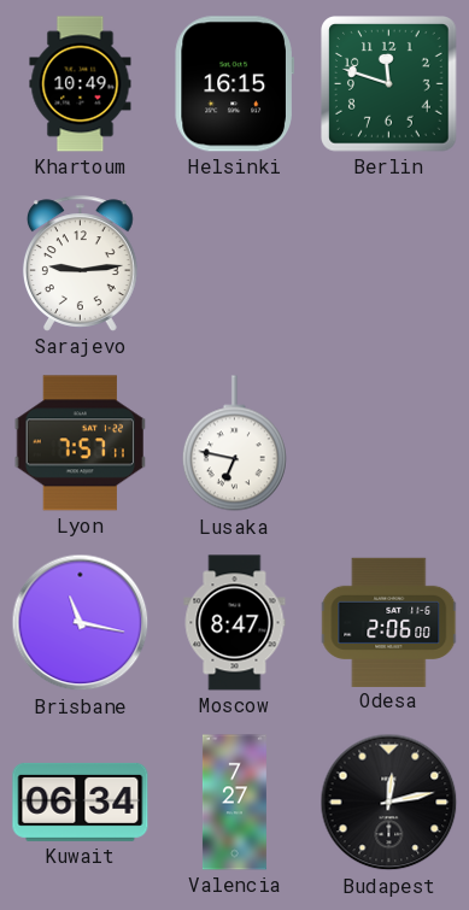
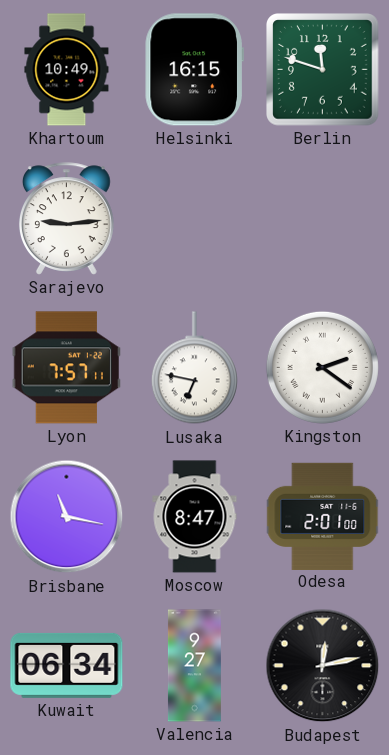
Kingston: none -> 2:21 (322, 367)
Odesa: 2:06 -> 2:01 (323, 516)
Valencia: 7:27 -> 9:27 (194, 666)
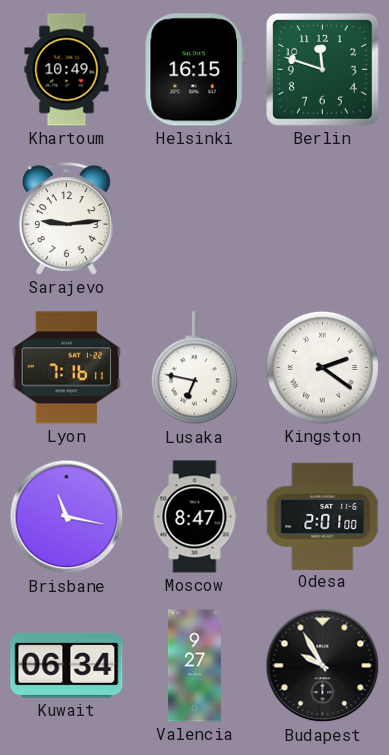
Lyon: 7:57 -> 7:16 (66, 368)
Budapest: 12:13 -> 9:55 (323, 666)
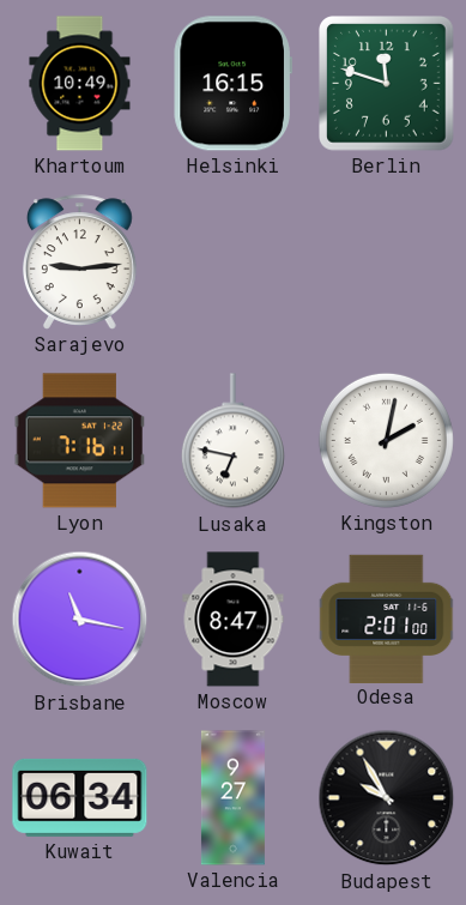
Kingston: 2:21 -> 2:02 (386, 440)
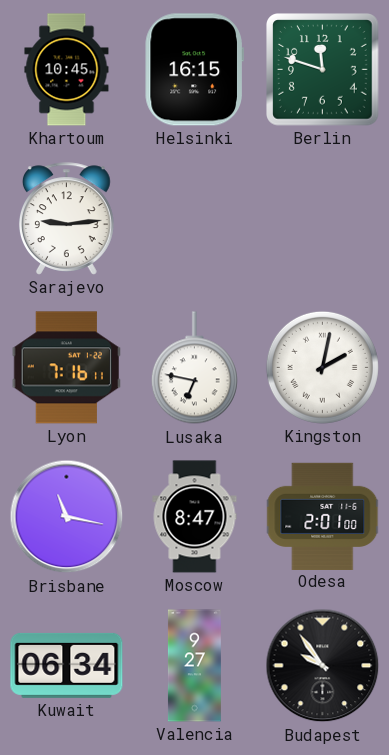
Khartoum: 10:49 -> 10:45 (67, 70)
Budapest: 9:55 -> 9:54 (323, 666)
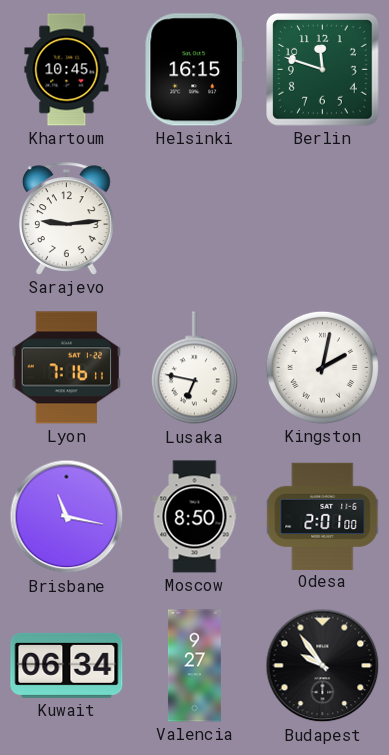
Moscow: 8:47 -> 8:50 (195, 517)
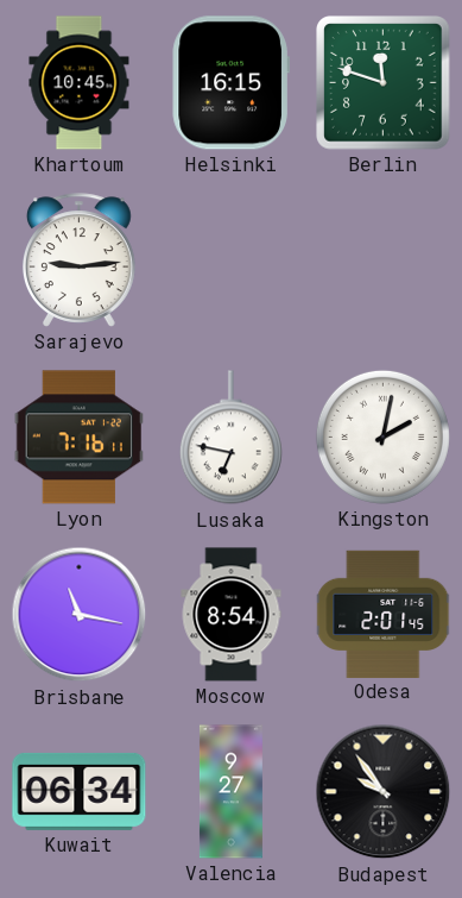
Moscow: 8:50 -> 8:54 (232, 615)
Odesa: 2:01:00 -> 2:01:45 (384, 614)
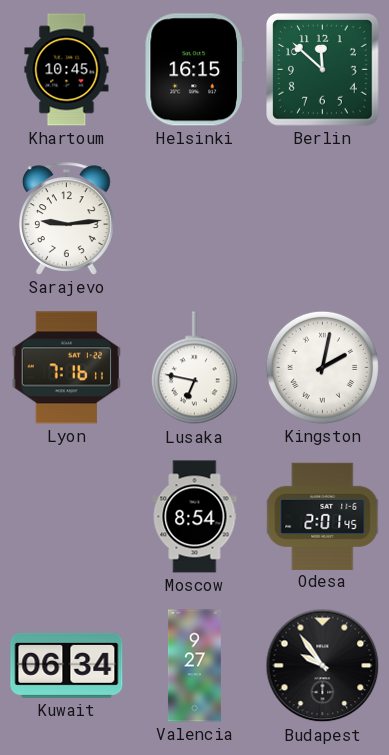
Berlin: 11:48 -> 11:52 (323, 70)
Brisbane: 11:17 -> none (80, 615)
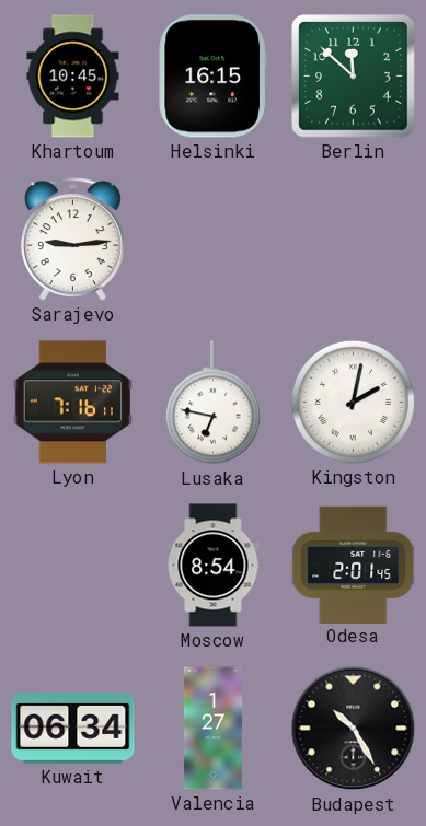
Valencia: 9:27 -> 1:27 (212, 729)
Budapest: 9:54 -> 10:25 (354, 729)
